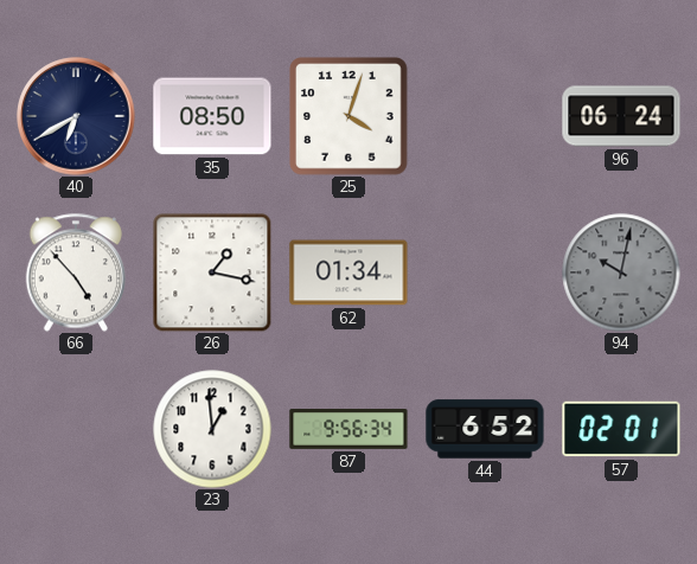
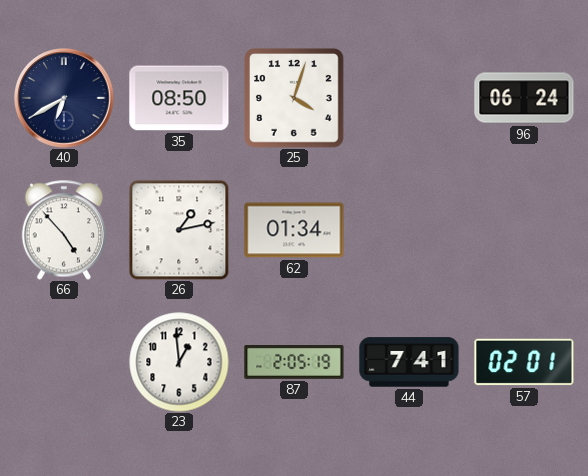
26: 1:17 -> 1:13 (179, 230)
94: 10:02 -> none (621, 273)
87: 9:56 -> 2:05 (294, 363)
44: 6:52 -> 7:41 (409, 362)
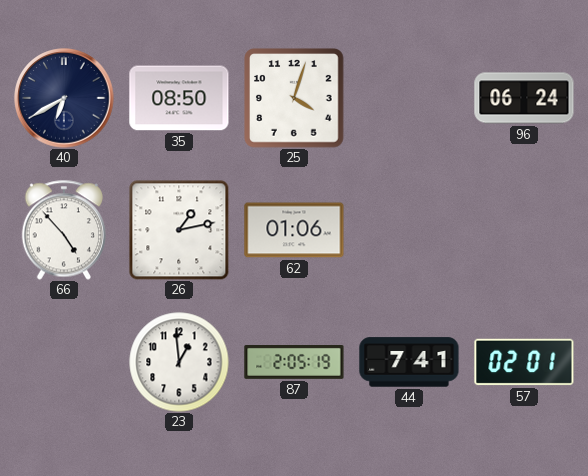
62: 01:34 -> 01:06 (294, 230)
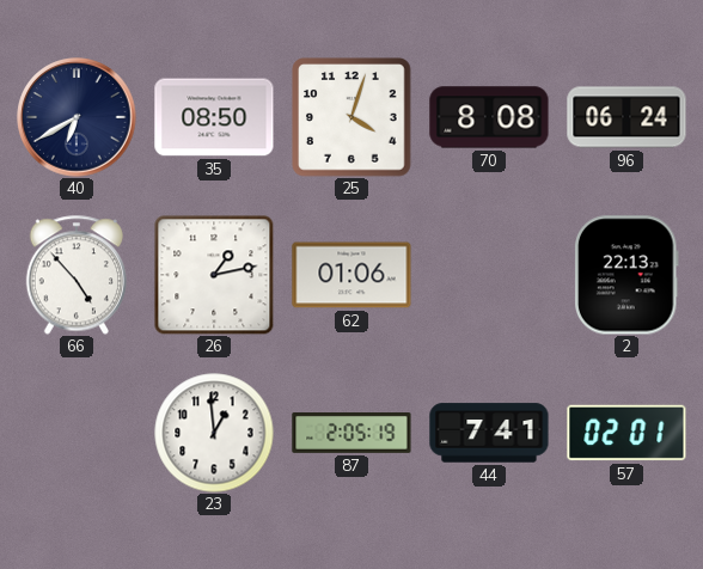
70: none -> 8:08 (489, 117)
2: none -> 22:13 (626, 275)
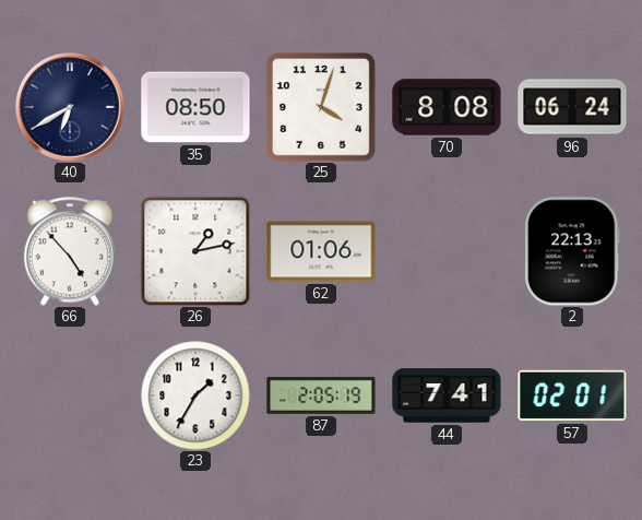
23: 12:59 -> 1:35 (195, 395)
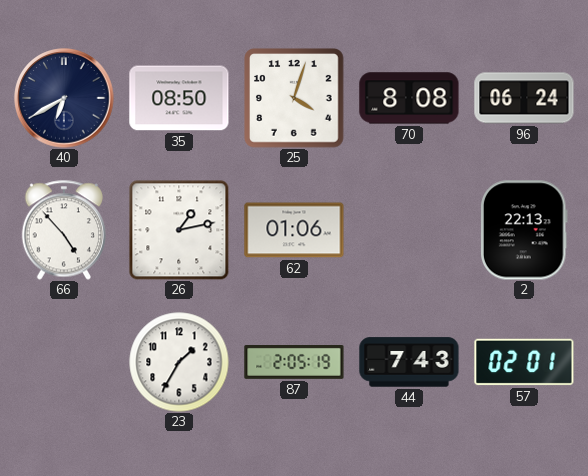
44: 7:41 -> 7:43 (409, 362)
